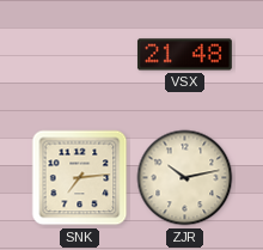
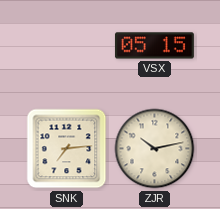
VSX: 21:48 -> 05:15 (154, 46)
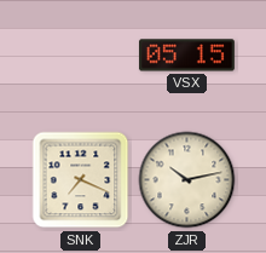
SNK: 7:14 -> 7:19 (81, 180)
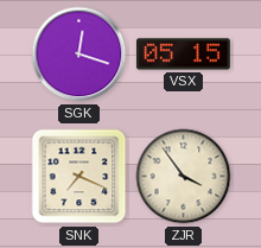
SGK: none -> 12:18 (79, 55)
ZJR: 10:13 -> 3:54 (184, 177)
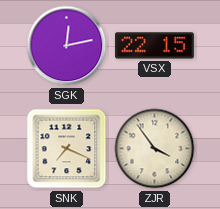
SGK: 12:18 -> 12:13 (67, 46)
VSX: 05:15 -> 22:15 (154, 46)
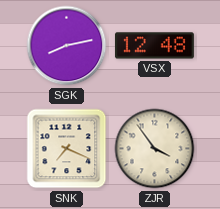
SGK: 12:13 -> 8:13 (67, 46)
VSX: 22:15 -> 12:48 (154, 46)
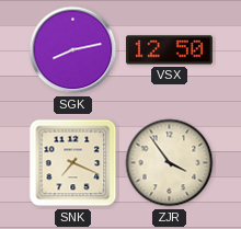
VSX: 12:48 -> 12:50 (169, 50)
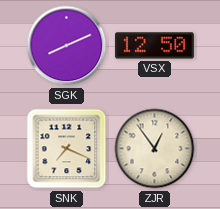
SGK: 8:13 -> 8:11 (67, 46)
ZJR: 3:54 -> 12:54 (155, 149)
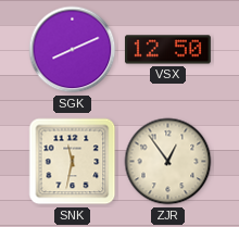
SNK: 7:19 -> 11:32 (73, 162)
